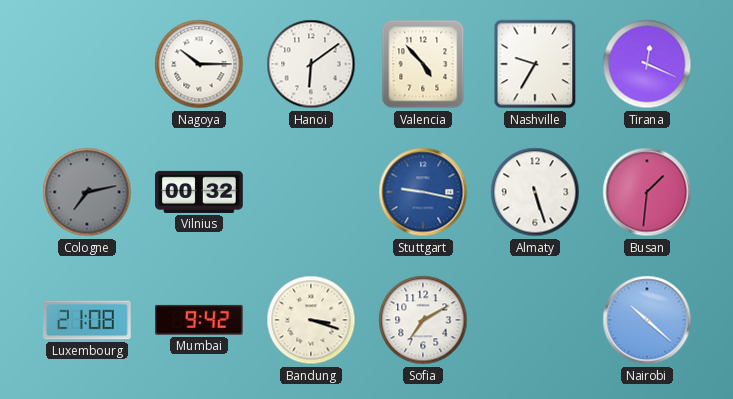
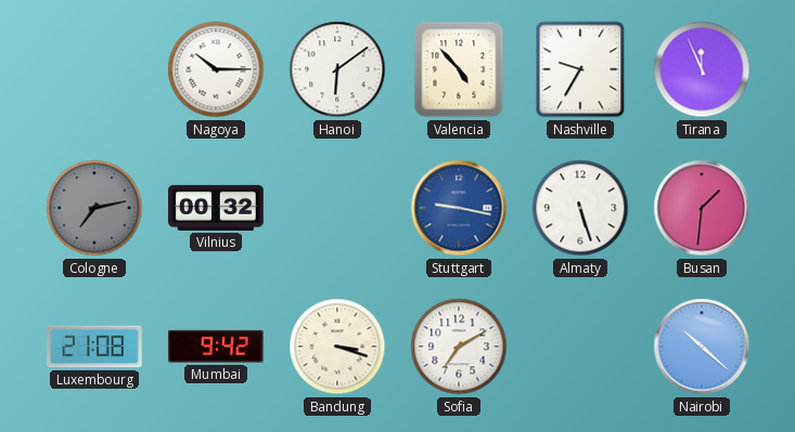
Tirana: 12:19 -> 11:56 (702, 69)
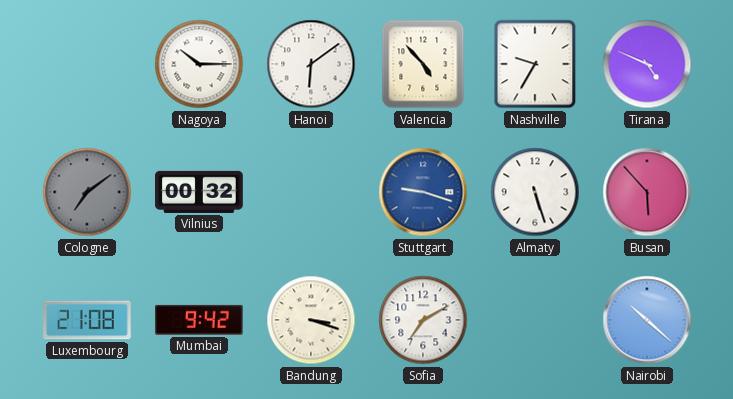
Tirana: 11:56 -> 4:49 (647, 64)
Cologne: 7:13 -> 7:09 (87, 192)
Stuttgart: 9:17 -> 9:18 (423, 192)
Busan: 1:31 -> 5:53 (647, 192)
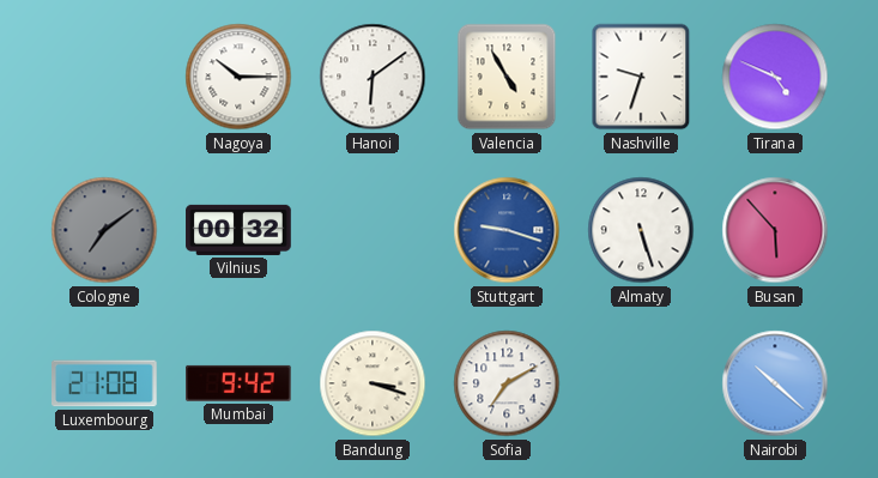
Valencia: 4:53 -> 4:55 (507, 77)
Nashville: 9:35 -> 9:33 (641, 77)
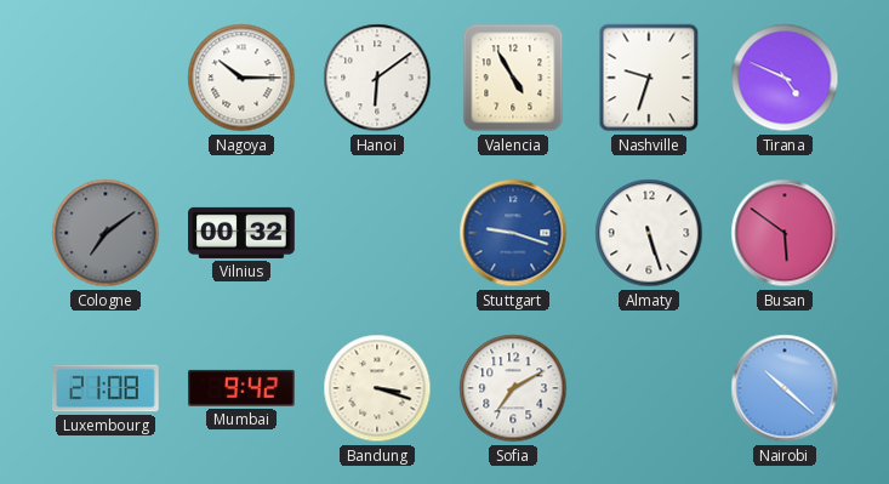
Busan: 5:53 -> 5:51 (785, 233)
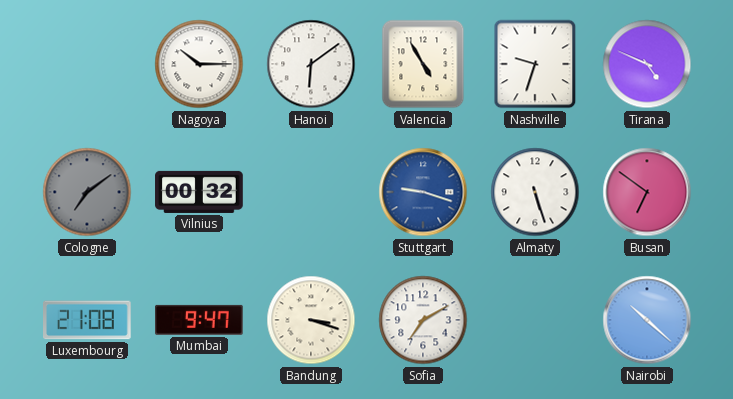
Busan: 5:51 -> 6:51 (647, 192)
Mumbai: 9:42 -> 9:47 (200, 320)
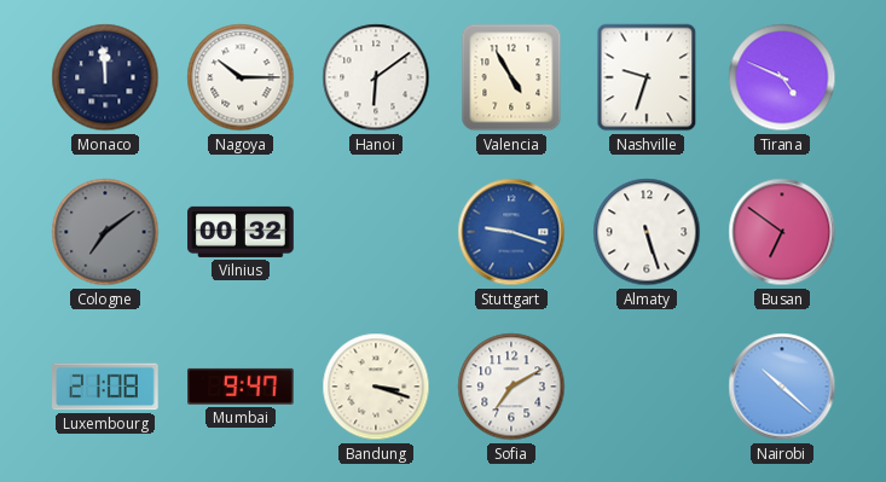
Monaco: none -> 11:59 (105, 77)
